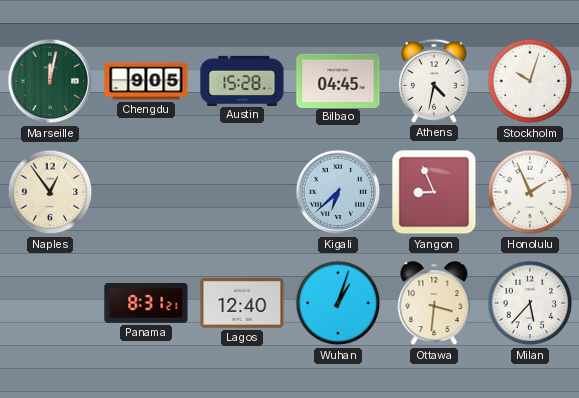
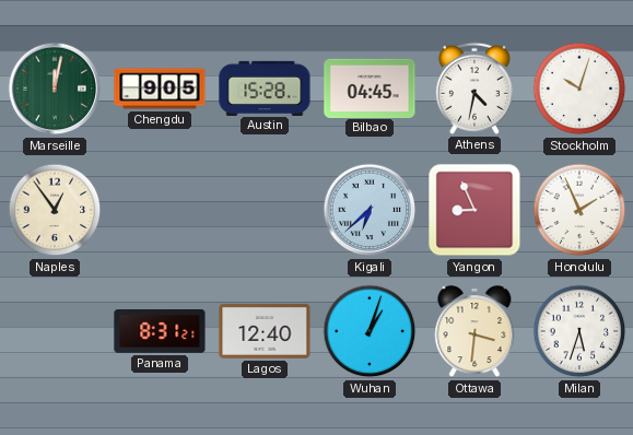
Milan: 5:37 -> 5:33 (579, 331)
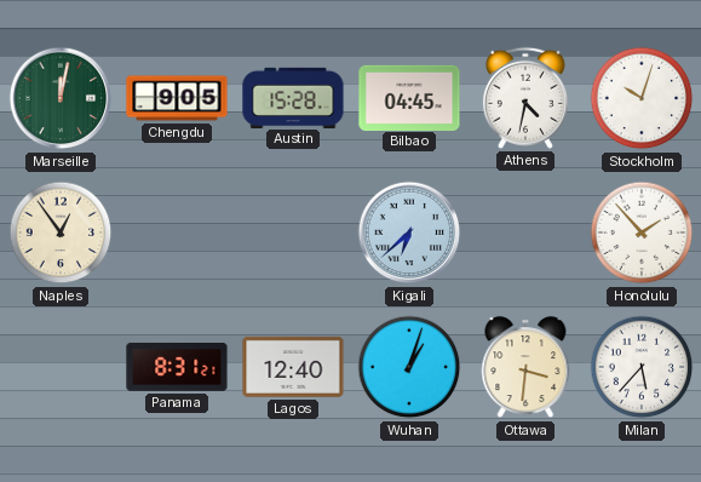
Yangon: 8:56 -> none (474, 210)
Honolulu: 1:56 -> 1:53 (642, 233)
Milan: 5:33 -> 5:37 (642, 367)
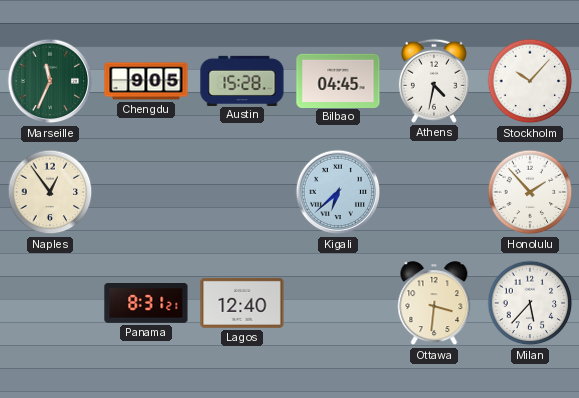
Marseille: 12:02 -> 11:34 (50, 81)
Stockholm: 10:03 -> 10:07 (530, 81)
Wuhan: 1:03 -> none (409, 367)
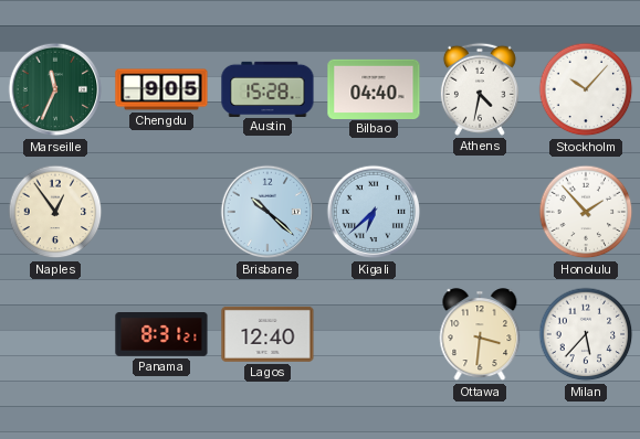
Bilbao: 04:45 -> 04:40 (374, 88)
Brisbane: none -> 10:22 (267, 212)
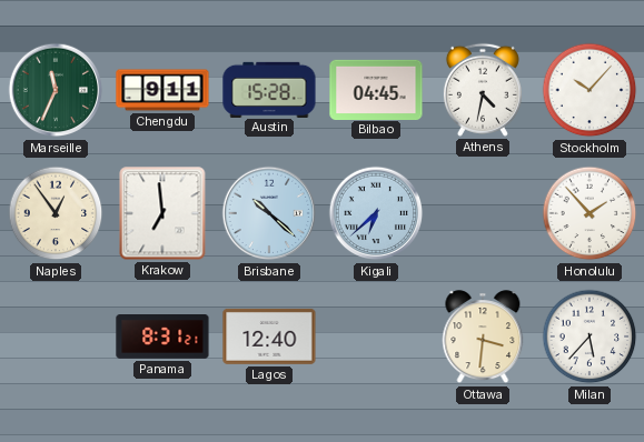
Chengdu: 9:05 -> 9:11 (162, 90)
Bilbao: 04:40 -> 04:45 (376, 89)
Krakow: none -> 6:59 (162, 213)
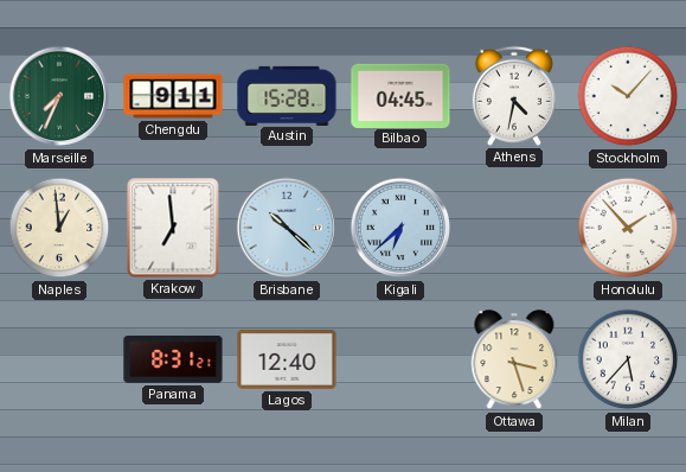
Marseille: 11:34 -> 7:34 (59, 96)
Naples: 12:54 -> 12:59 (59, 228)
Ottawa: 3:31 -> 3:27 (514, 361)
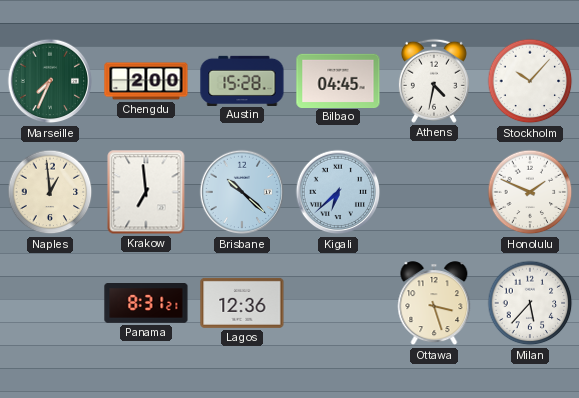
Chengdu: 9:11 -> 2:00 (146, 81)
Honolulu: 1:53 -> 1:49 (530, 192)
Lagos: 12:40 -> 12:36 (242, 303)
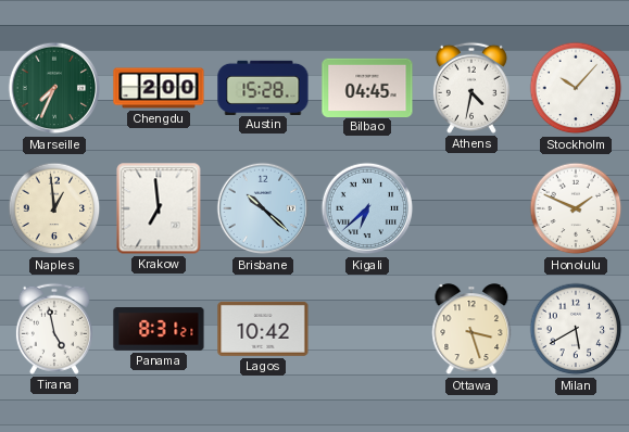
Tirana: none -> 4:58 (54, 329)
Lagos: 12:36 -> 10:42 (263, 329)
Milan: 5:37 -> 5:40 (576, 329)
